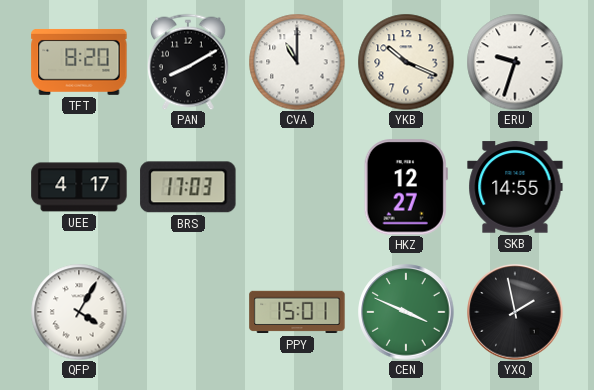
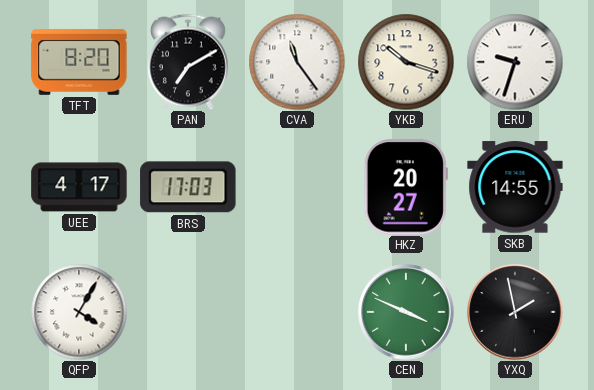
PAN: 8:10 -> 7:10 (189, 62)
CVA: 11:00 -> 11:24 (297, 62)
YKB: 10:19 -> 10:18 (406, 62)
HKZ: 12:27 -> 20:27 (406, 187)
PPY: 15:01 -> none (297, 312)
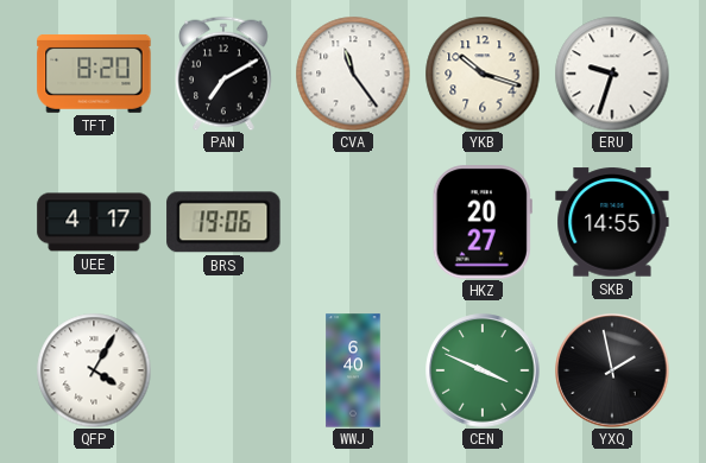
BRS: 17:03 -> 19:06 (223, 222)
WWJ: none -> 6:40 (353, 370)
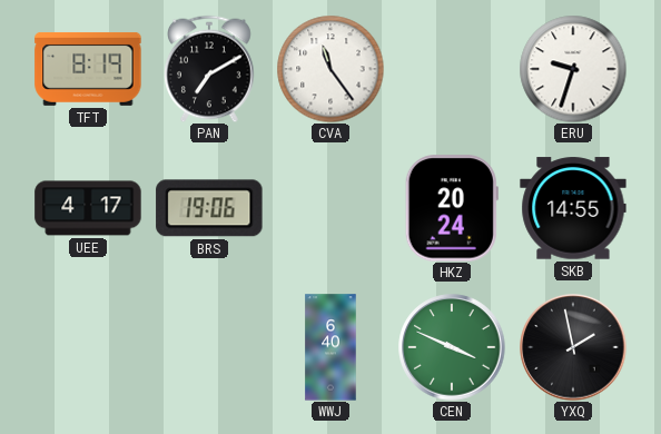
TFT: 8:20 -> 8:19 (88, 69)
YKB: 10:18 -> none (483, 74)
HKZ: 20:27 -> 20:24 (452, 208)
QFP: 4:05 -> none (94, 370)
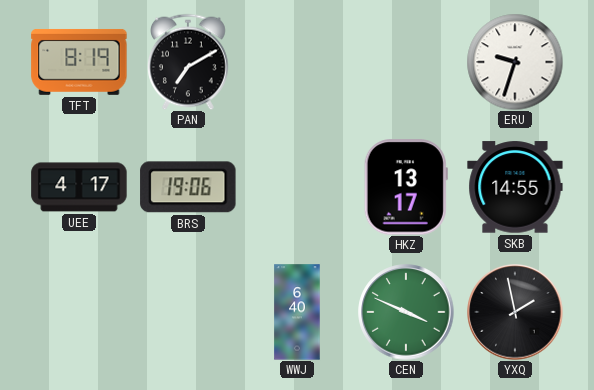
CVA: 11:24 -> none (331, 69)
HKZ: 20:24 -> 13:17 (406, 187)
